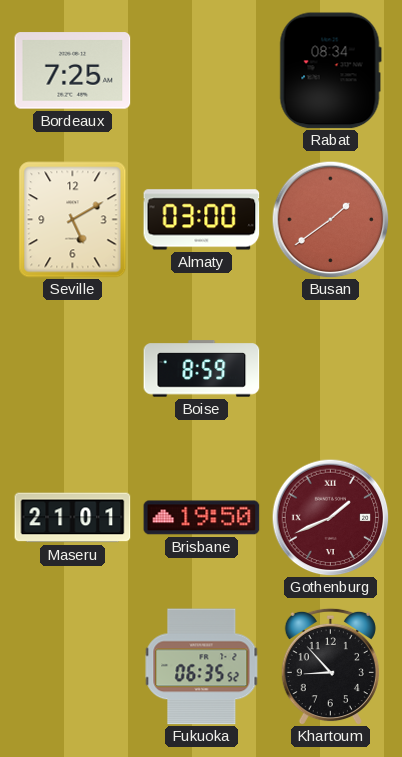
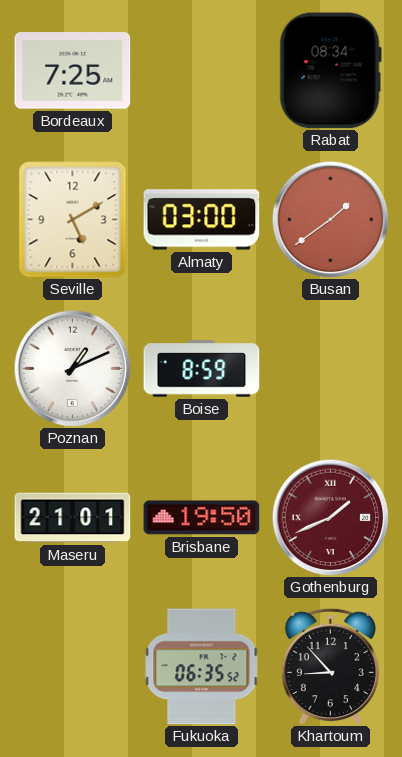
Poznan: none -> 1:11 (72, 368)
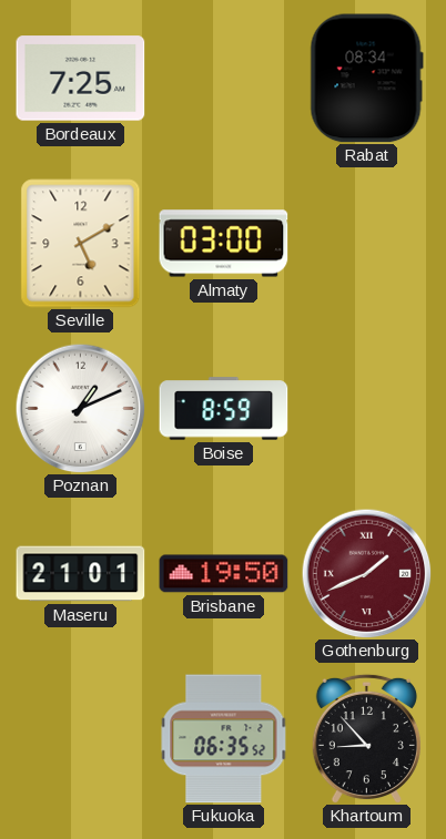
Busan: 1:39 -> none (330, 219)
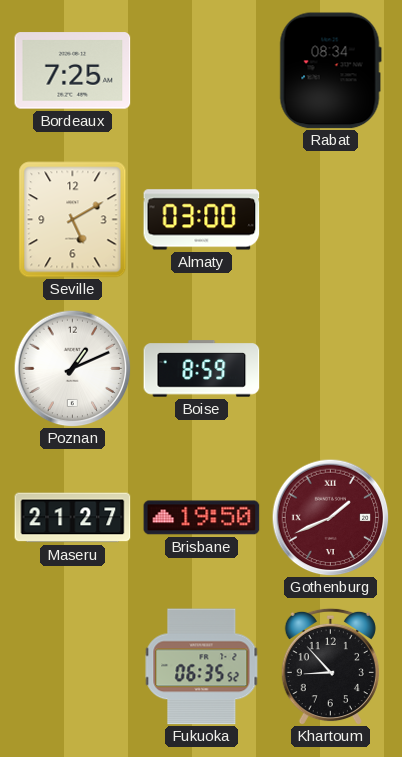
Maseru: 21:01 -> 21:27 (73, 518)
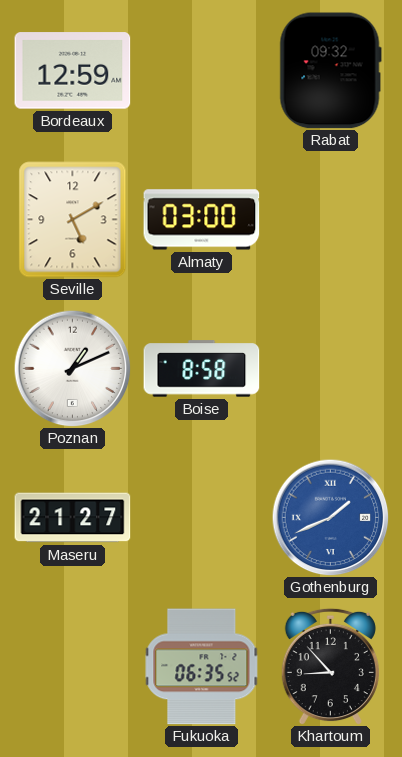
Bordeaux: 7:25 -> 12:59 (73, 71)
Rabat: 08:34 -> 09:32 (330, 71)
Boise: 8:59 -> 8:58 (202, 369)
Brisbane: 19:50 -> none (202, 518)
Gothenburg dial: burgundy -> blue (330, 517)
